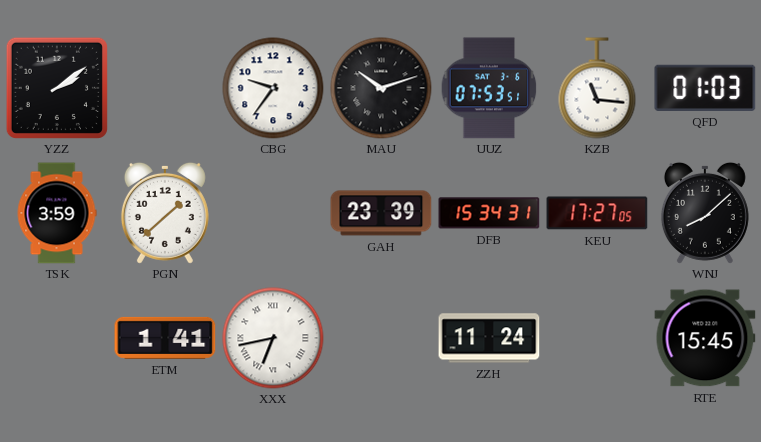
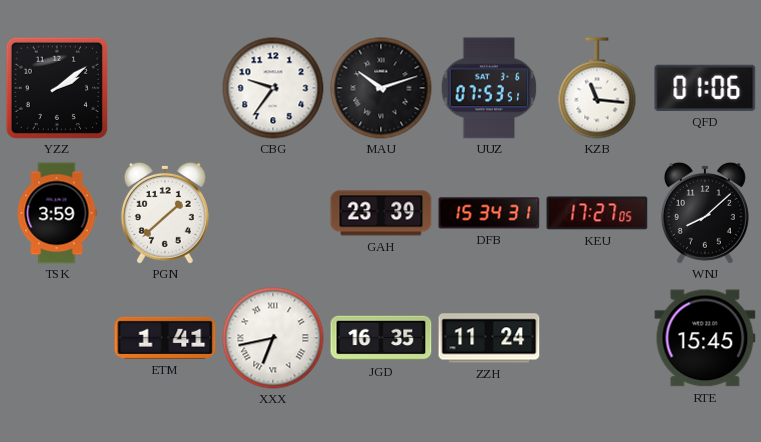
QFD: 01:03 -> 01:06 (705, 88)
JGD: none -> 16:35 (381, 338)
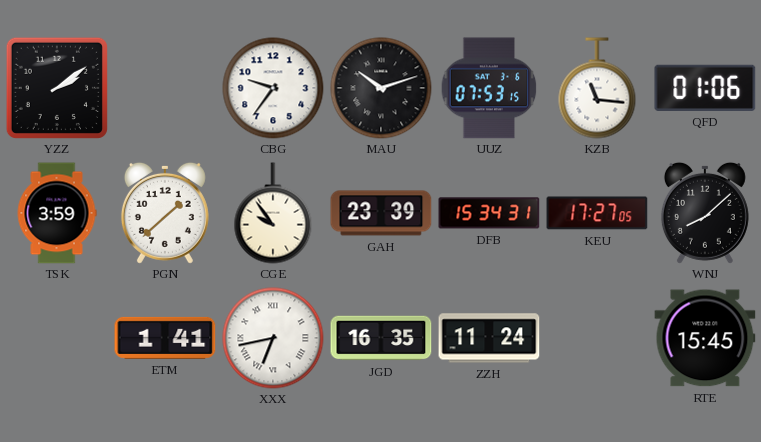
UUZ: 07:53:51 -> 07:53:15 (489, 88)
CGE: none -> 9:54 (273, 213)
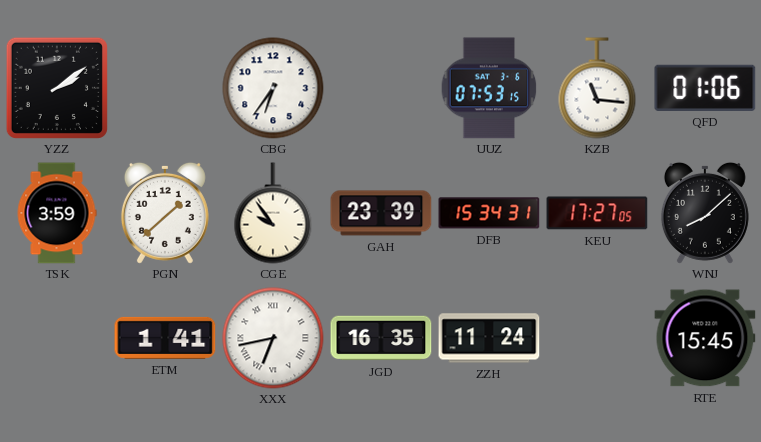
CBG: 9:36 -> 6:36 (273, 88)
MAU: 10:12 -> none (381, 88)
